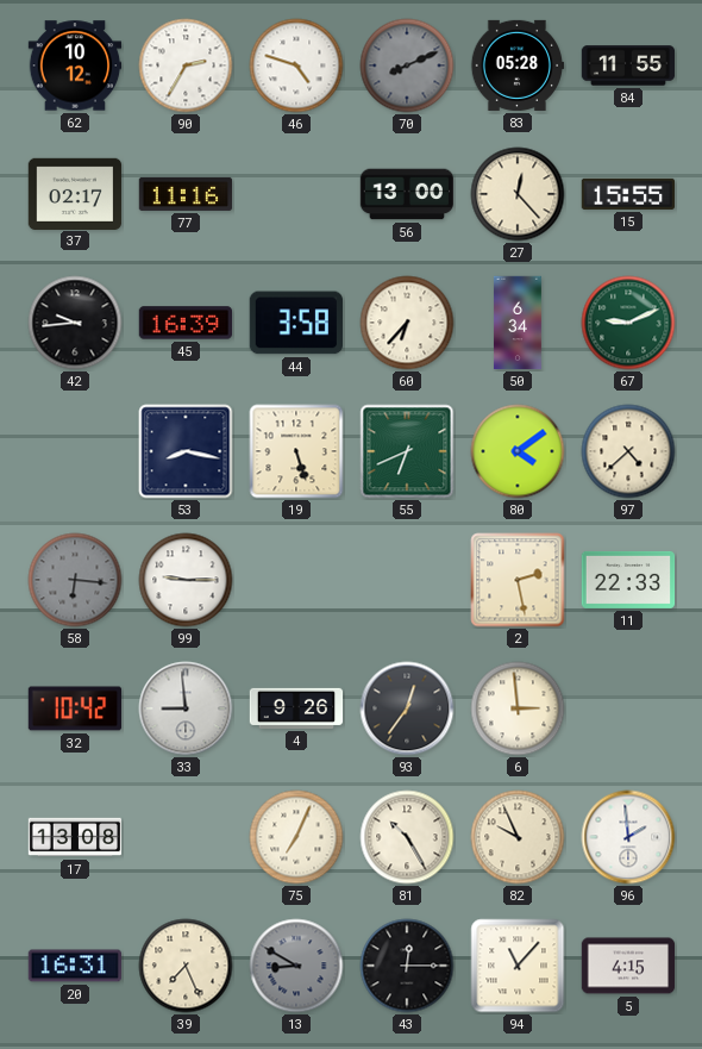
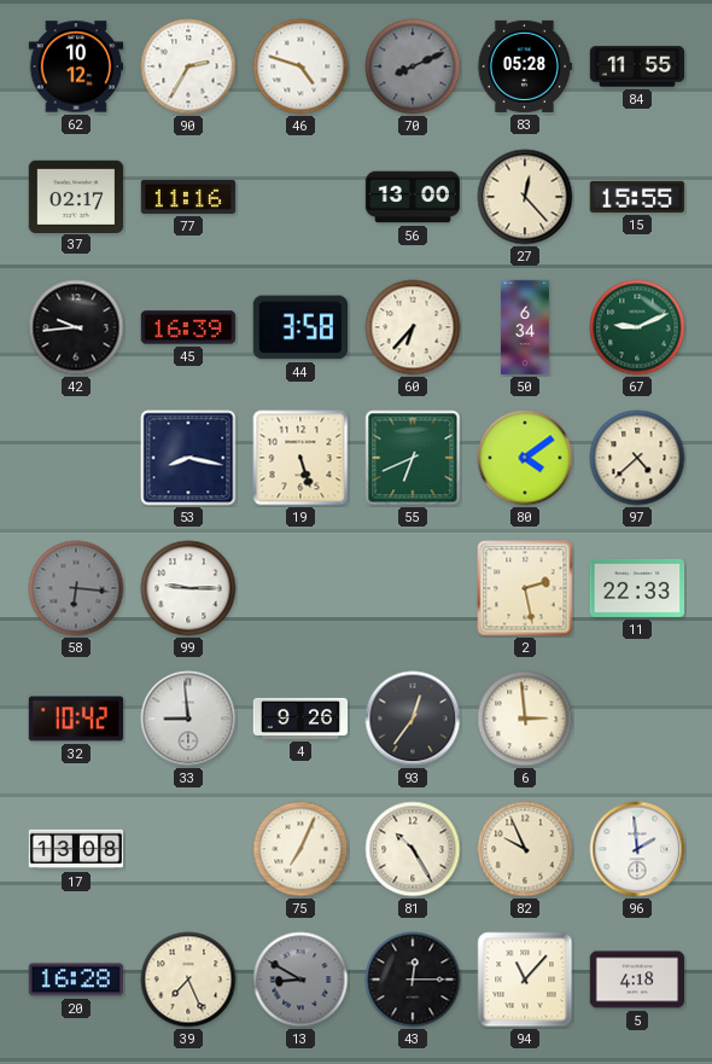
20: 16:31 -> 16:28 (76, 979)
5: 4:15 -> 4:18 (637, 979)
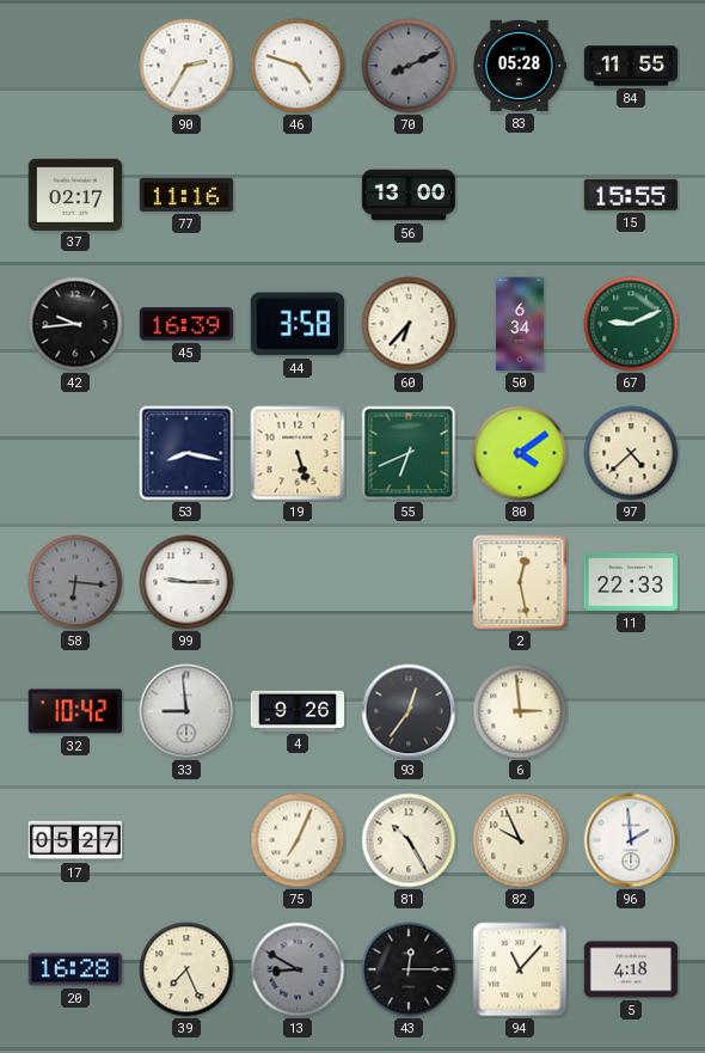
62: 10:12 -> none (76, 66)
27: 12:23 -> none (525, 197)
2: 2:28 -> 12:28 (520, 582)
17: 13:08 -> 05:27 (75, 840)
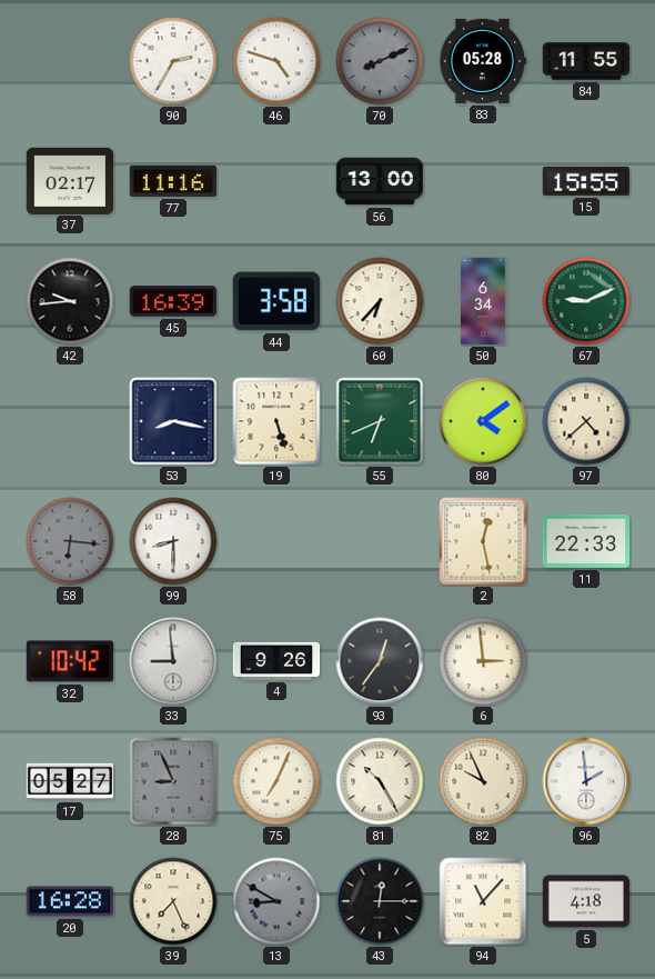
99: 9:15 -> 8:30 (173, 541)
28: none -> 8:56 (173, 781)
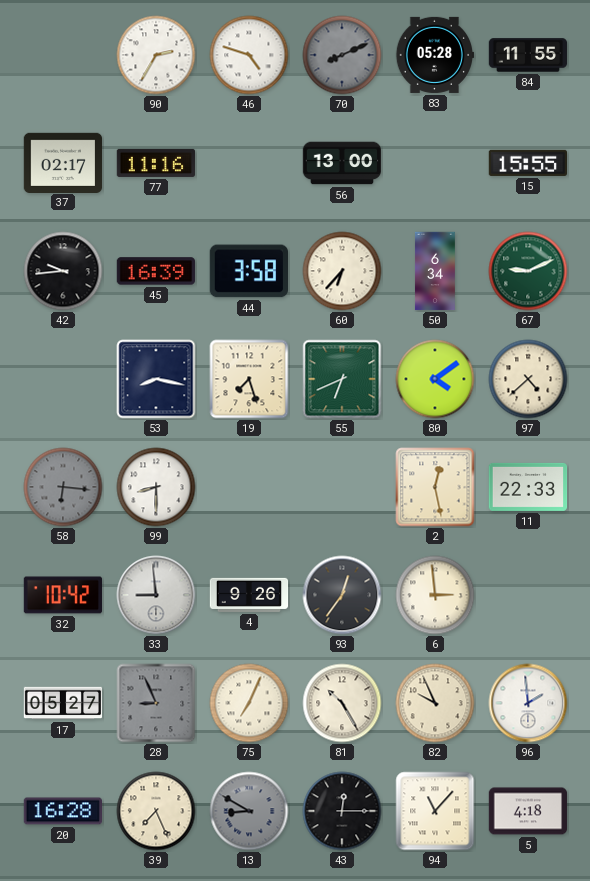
19: 5:27 -> 7:27 (249, 379)
